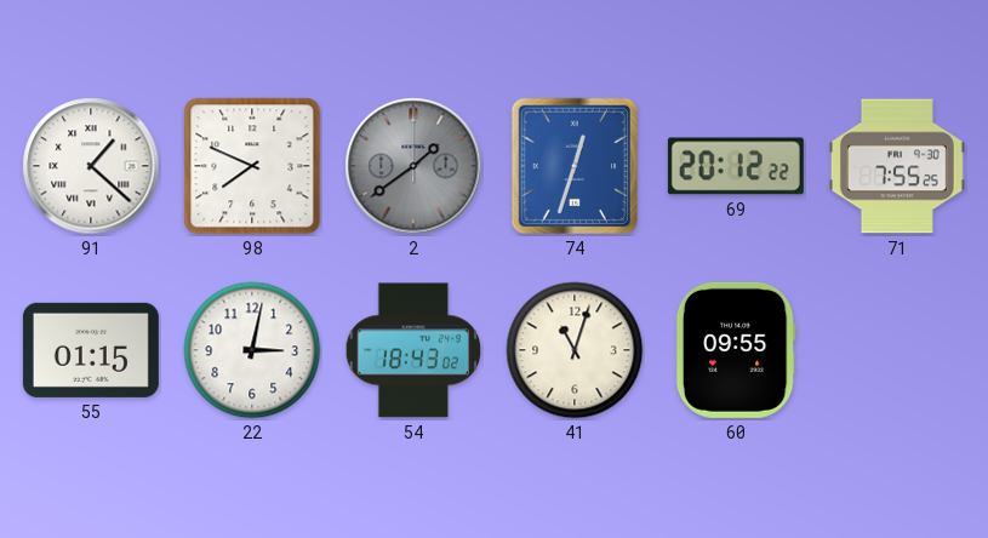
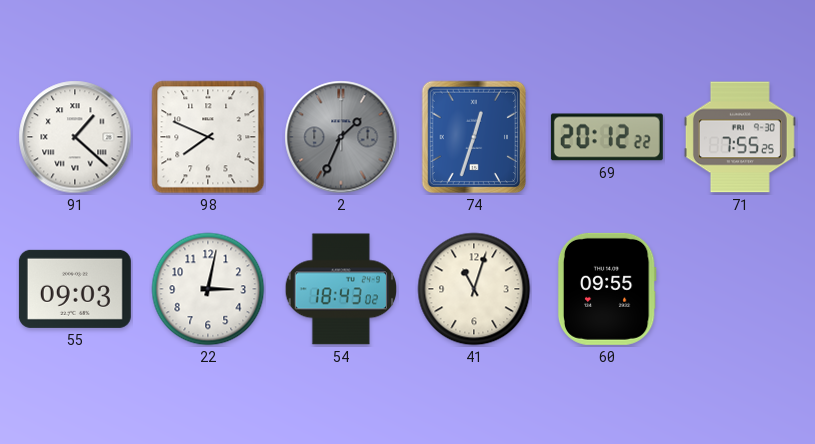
2: 1:39 -> 1:34 (341, 137)
55: 01:15 -> 09:03 (75, 289)
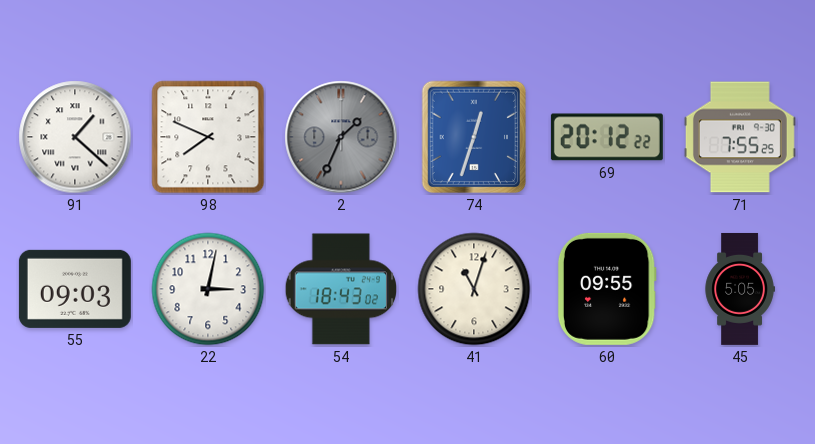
45: none -> 5:05 (740, 289)
